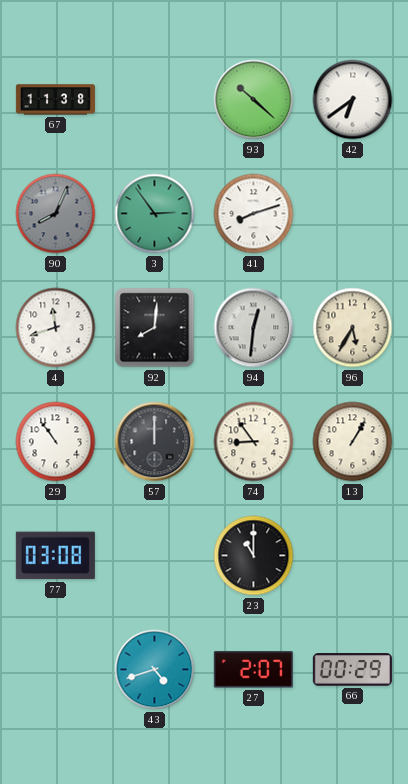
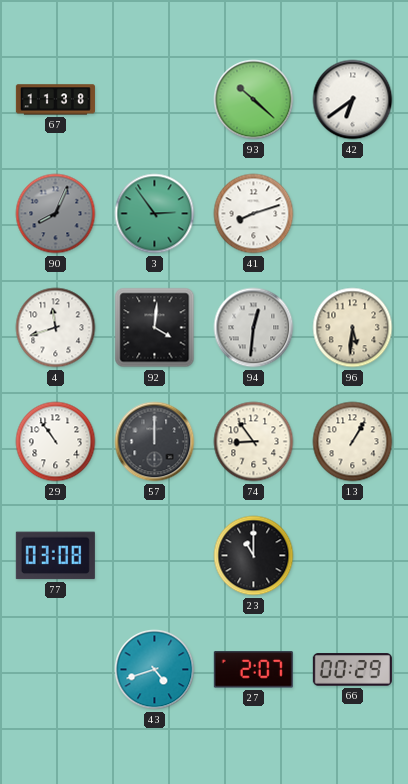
92: 8:01 -> 4:01 (155, 328)
96: 5:35 -> 5:31 (353, 328)
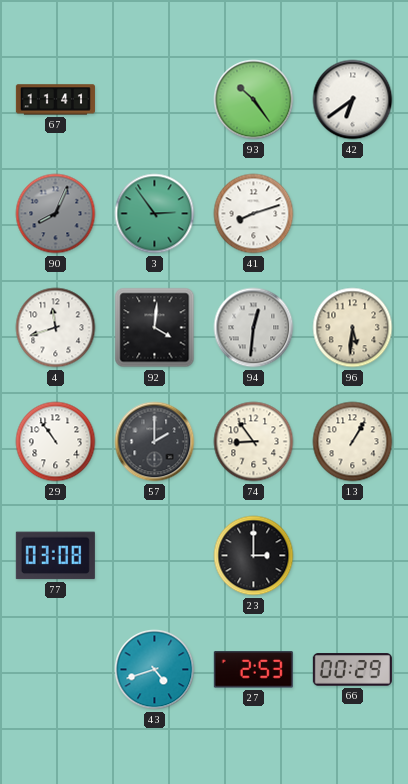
67: 11:38 -> 11:41 (55, 100)
93: 10:22 -> 10:24 (254, 100)
57: 12:00 -> 2:00 (155, 442)
23: 11:00 -> 3:00 (254, 556)
27: 2:07 -> 2:53 (253, 670)
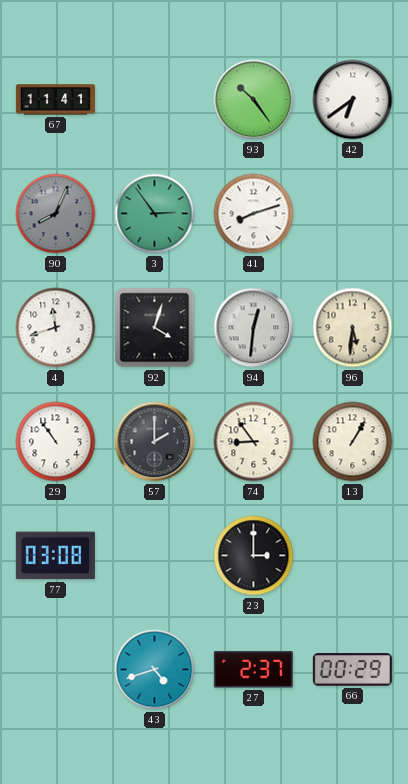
92: 4:01 -> 4:03 (155, 328)
27: 2:53 -> 2:37 (253, 670)
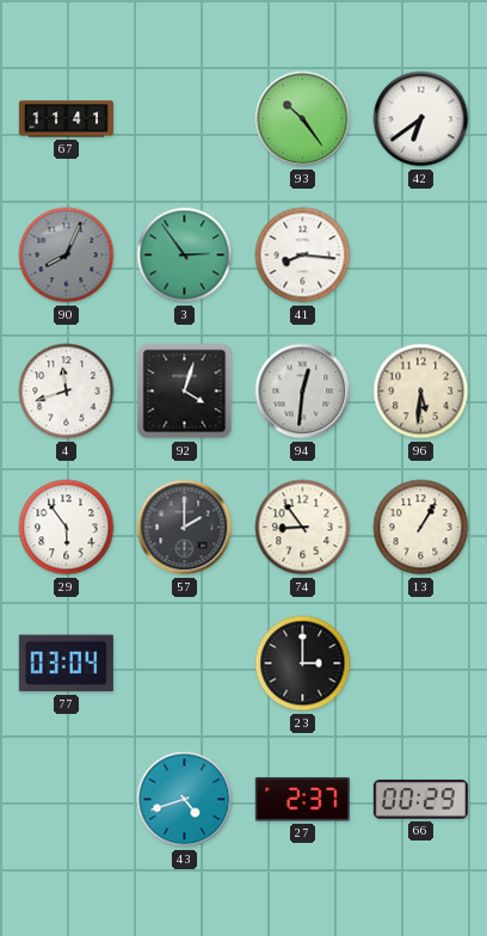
41: 8:12 -> 8:16 (303, 255)
29: 10:54 -> 5:54 (67, 528)
77: 03:08 -> 03:04 (66, 664)
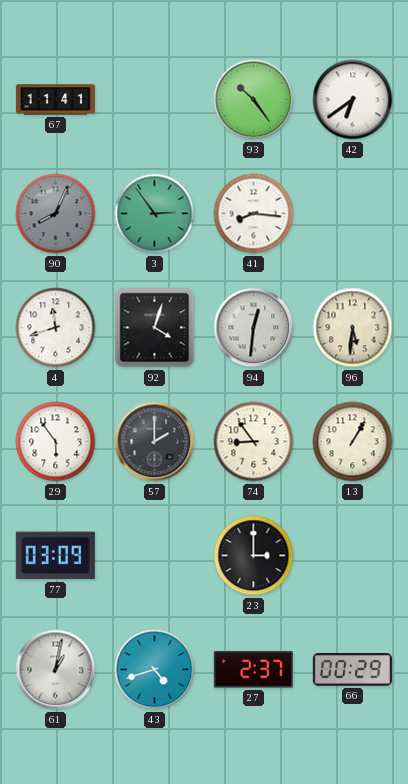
77: 03:04 -> 03:09 (55, 556)
61: none -> 1:02 (56, 670)
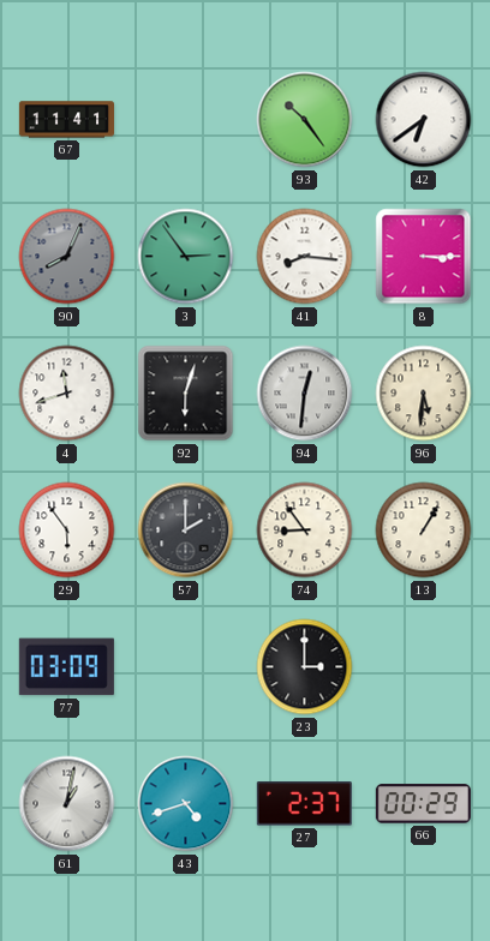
8: none -> 3:15 (424, 257)
92: 4:03 -> 6:03 (186, 394)
